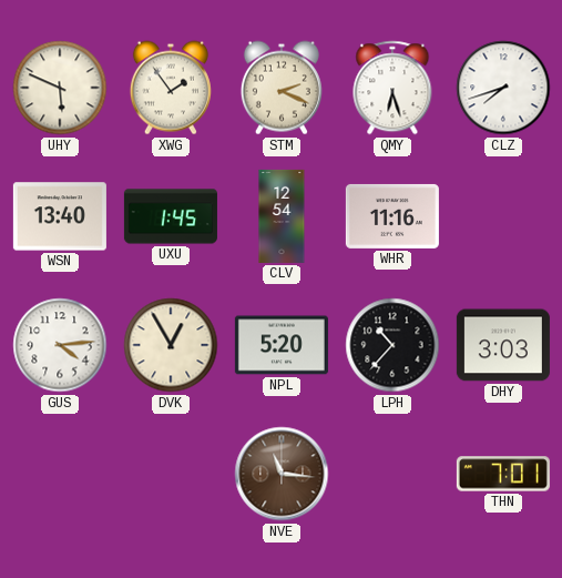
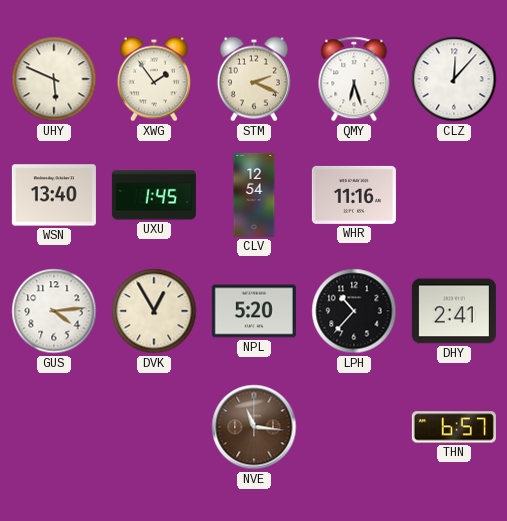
CLZ: 7:42 -> 12:07 (454, 79)
DHY: 3:03 -> 2:41 (454, 311)
THN: 7:01 -> 6:57 (454, 427)
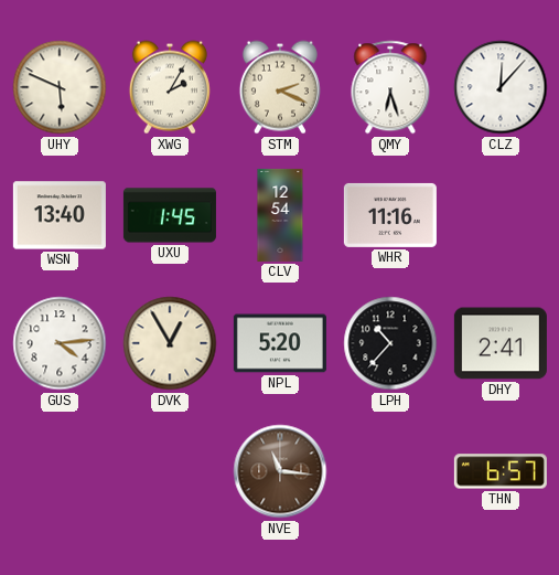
XWG: 1:54 -> 2:05 (170, 87)
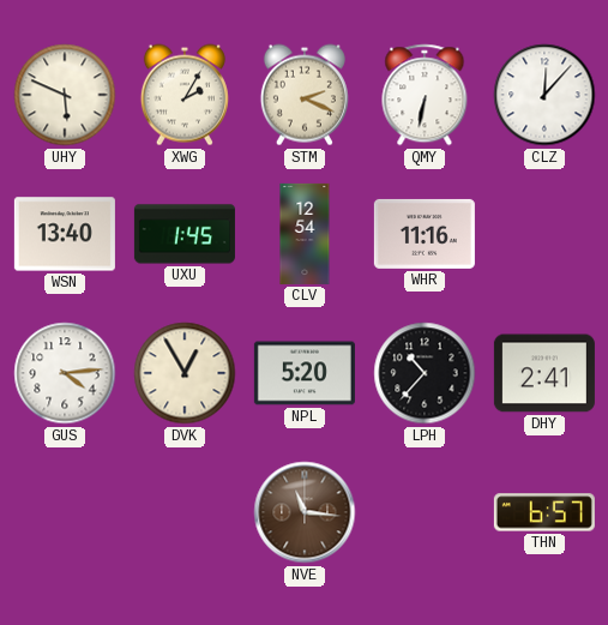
QMY: 6:27 -> 6:32 (425, 95)
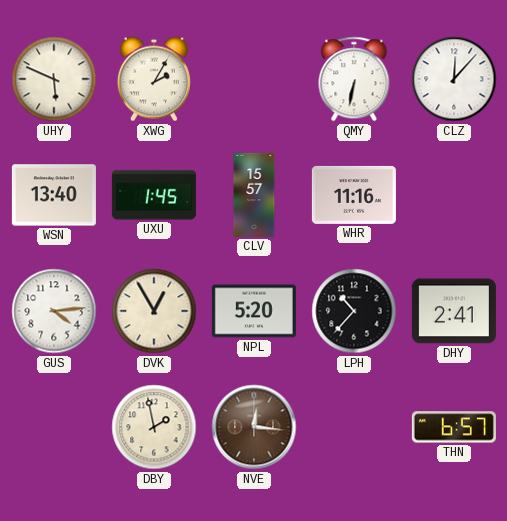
STM: 2:19 -> none (305, 95)
CLV: 12:54 -> 15:57 (254, 195)
DBY: none -> 1:58 (154, 427)
NVE: 11:16 -> 12:16 (254, 427)
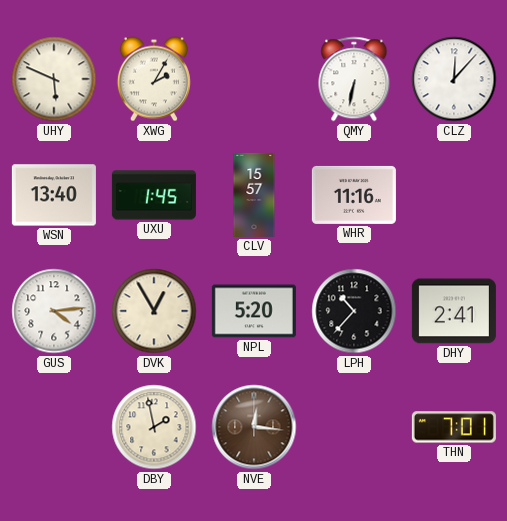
THN: 6:57 -> 7:01 (454, 427)
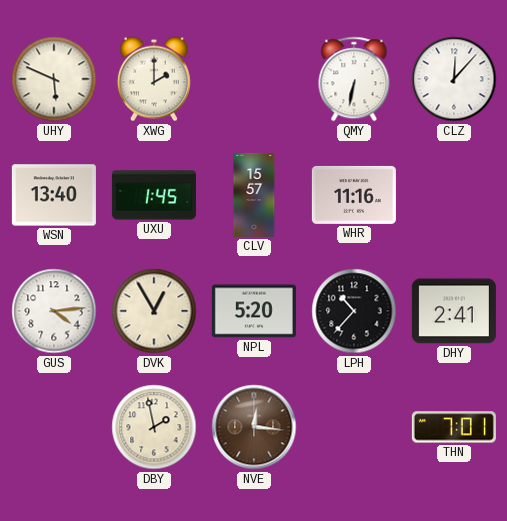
XWG: 2:05 -> 2:00 (154, 79)
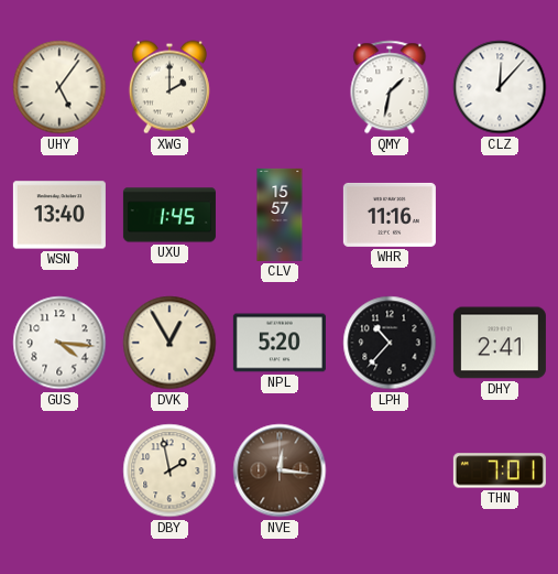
UHY: 5:49 -> 5:06 (59, 87)
QMY: 6:32 -> 1:32 (390, 87)
GUS: 4:14 -> 4:16 (59, 343)
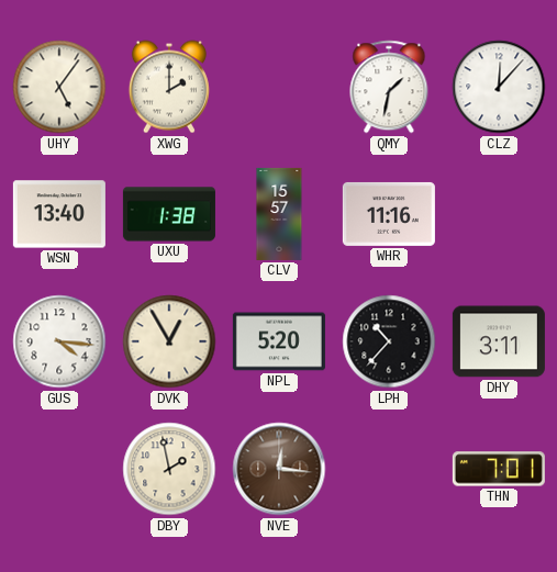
UXU: 1:45 -> 1:38 (169, 214)
DHY: 2:41 -> 3:11 (499, 341)
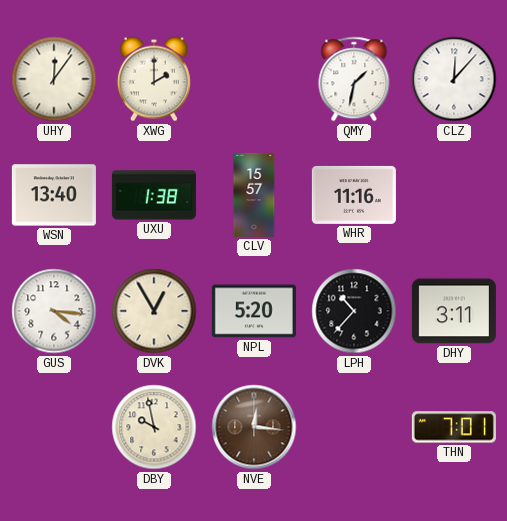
UHY: 5:06 -> 12:06 (54, 79)
DBY: 1:58 -> 9:58 (154, 427)
